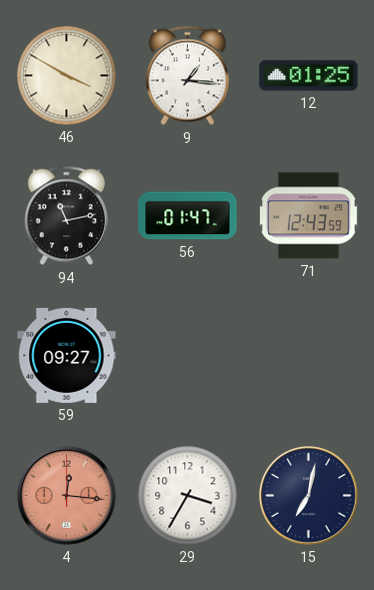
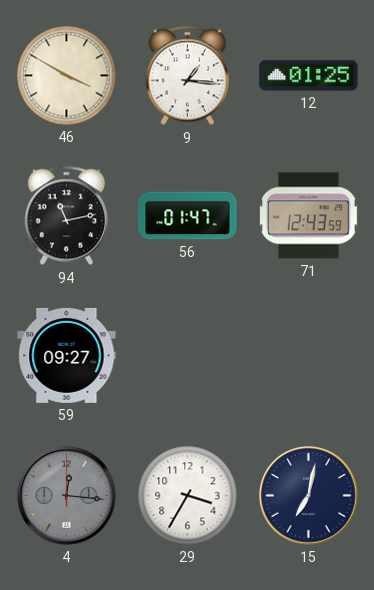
4 dial: salmon -> grey (67, 496)
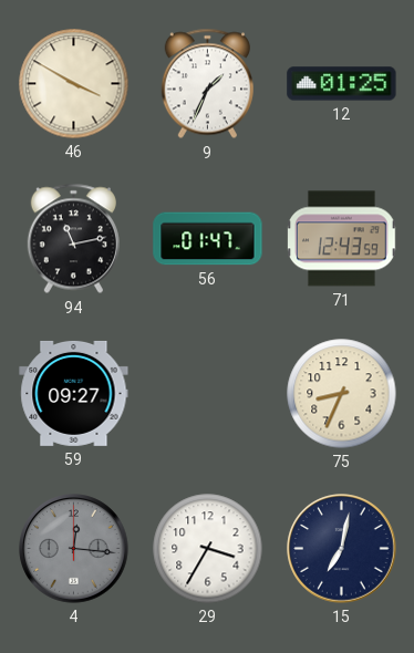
9: 1:16 -> 1:34 (207, 84)
75: none -> 8:34 (342, 394)
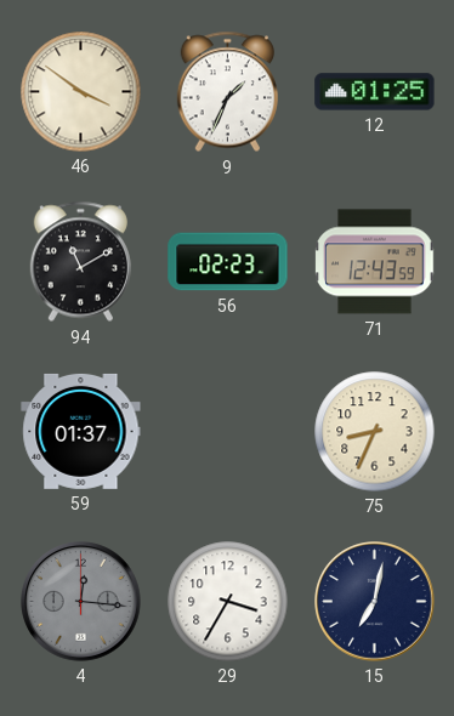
46: 3:50 -> 3:51 (81, 92)
94: 11:13 -> 11:10 (80, 262)
56: 01:47 -> 02:23 (228, 262)
59: 09:27 -> 01:37 (81, 431)
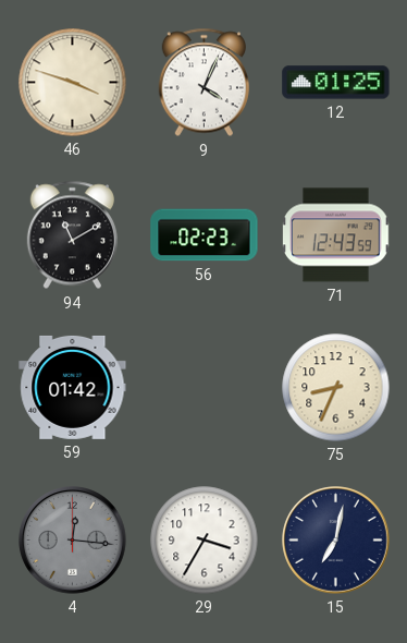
46: 3:51 -> 3:48 (73, 83)
9: 1:34 -> 4:04 (203, 83)
59: 01:37 -> 01:42 (73, 387)
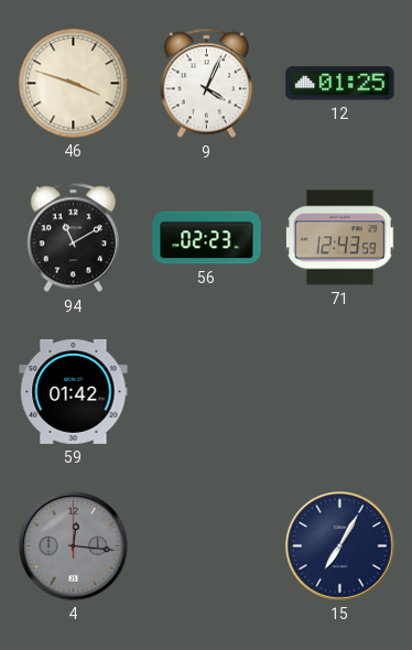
75: 8:34 -> none (336, 388)
29: 3:35 -> none (205, 541)
15: 7:02 -> 7:05 (340, 546)
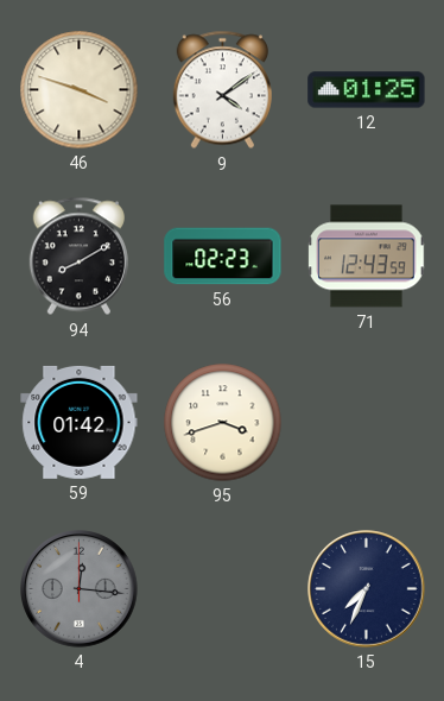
9: 4:04 -> 4:09 (222, 90)
94: 11:10 -> 8:10 (78, 257)
95: none -> 3:42 (223, 423)
15: 7:05 -> 7:34 (367, 589)
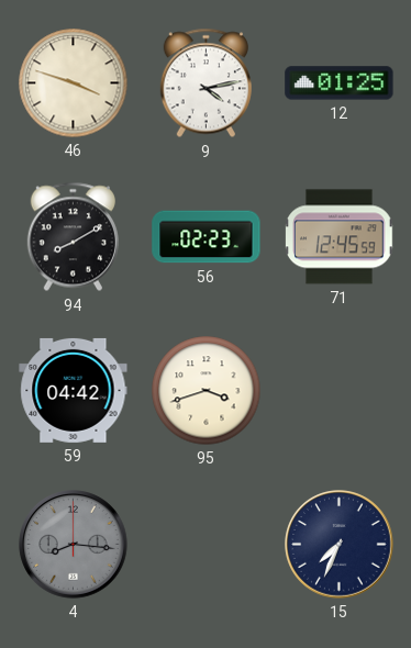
9: 4:09 -> 4:13 (205, 83)
71: 12:43 -> 12:45 (340, 237)
59: 01:42 -> 04:42 (74, 390)
4: 12:16 -> 8:16 (74, 545)
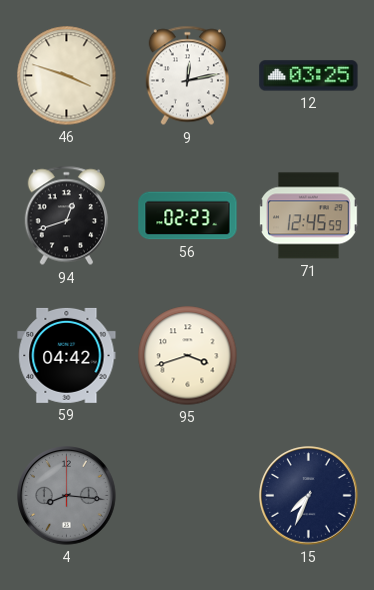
9: 4:13 -> 12:13 (187, 76)
12: 01:25 -> 03:25 (309, 76)
94: 8:10 -> 12:42 (66, 216)
